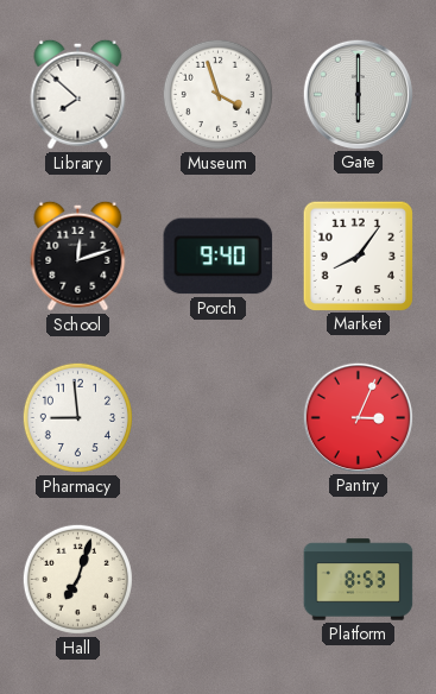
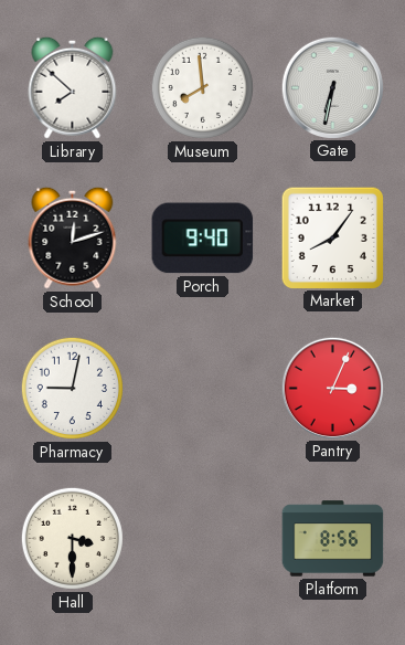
Museum: 3:57 -> 7:59 (202, 87)
Gate: 6:00 -> 6:32 (332, 87)
Pharmacy: 8:59 -> 9:02 (72, 388)
Hall: 7:03 -> 3:30 (72, 538)
Platform: 8:53 -> 8:56 (333, 539)
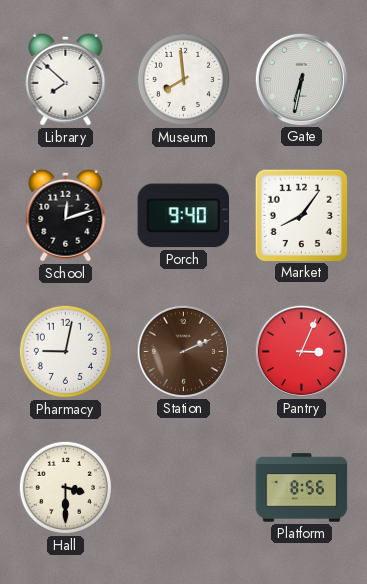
Station: none -> 2:11 (183, 351)
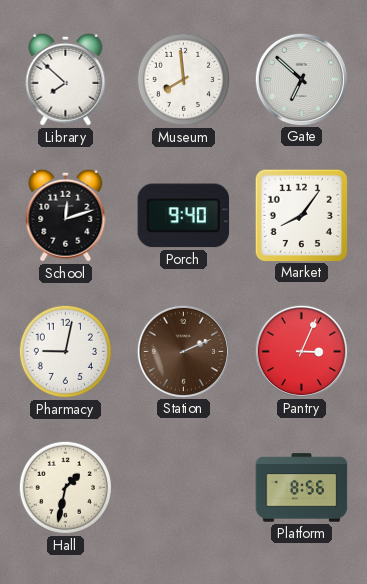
Gate: 6:32 -> 6:52 (301, 79)
Hall: 3:30 -> 1:32 (65, 487)
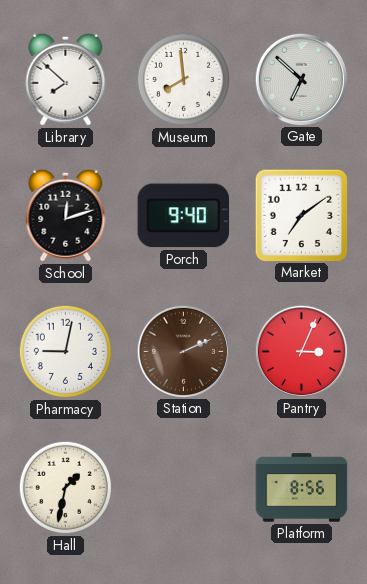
Market: 8:06 -> 7:09 (301, 215)
